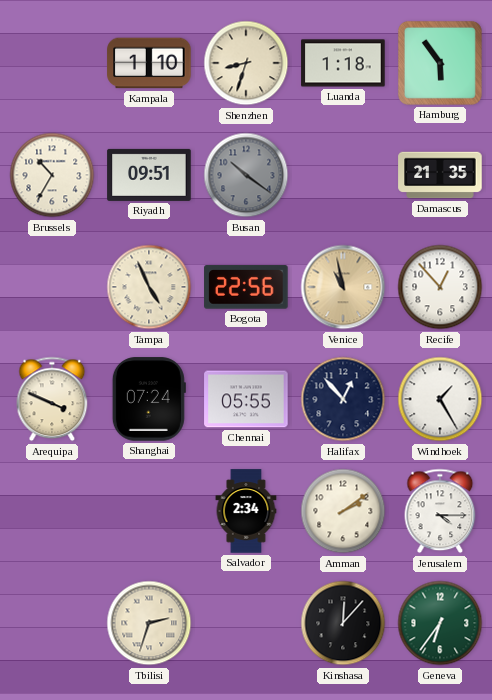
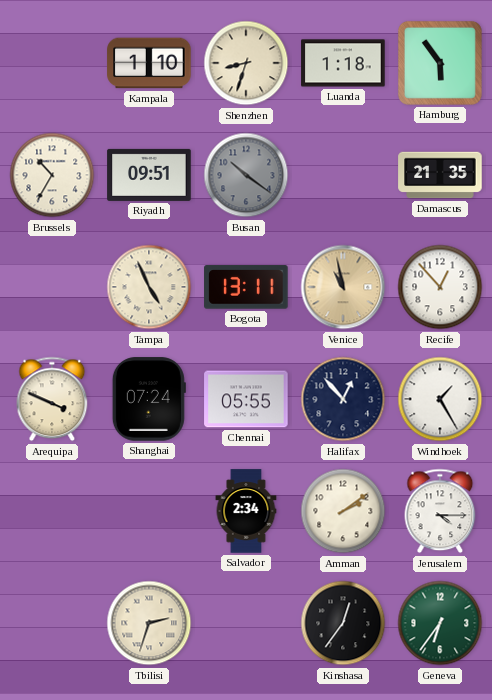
Bogota: 22:56 -> 13:11 (246, 287)
Kinshasa: 12:07 -> 12:36 (343, 623)
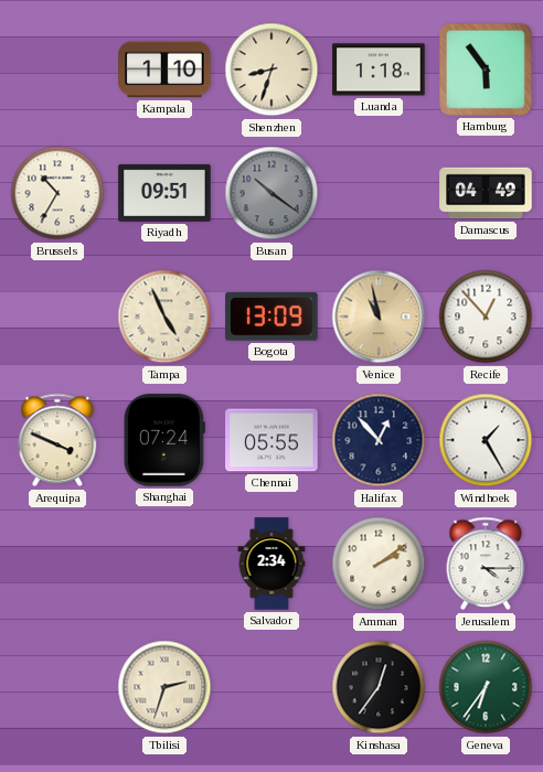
Damascus: 21:35 -> 04:49 (486, 193)
Bogota: 13:11 -> 13:09 (271, 317)
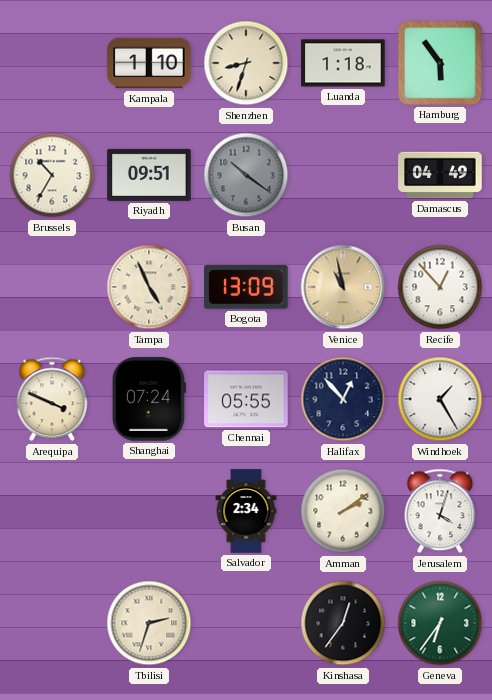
Jerusalem: 4:15 -> 4:03 (440, 511)
